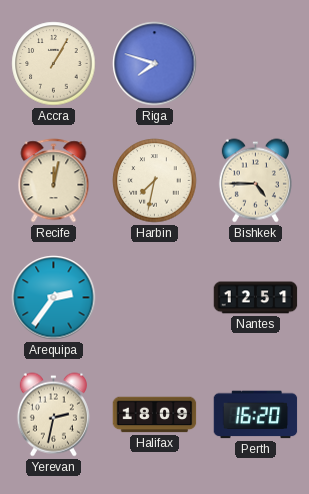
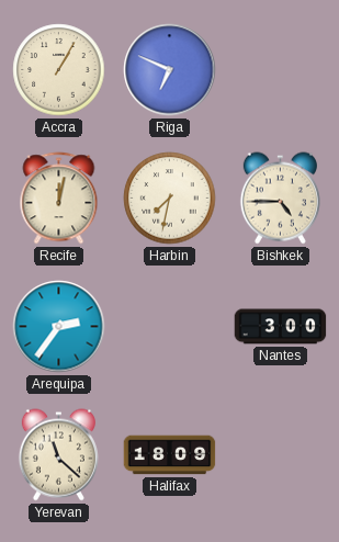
Riga: 7:48 -> 6:49 (170, 70)
Nantes: 12:51 -> 3:00 (281, 327)
Yerevan: 2:32 -> 11:22 (58, 455)
Perth: 16:20 -> none (256, 415)
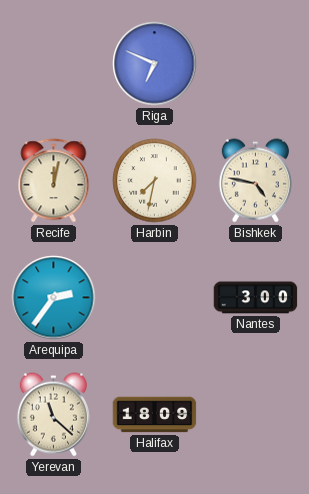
Accra: 1:05 -> none (59, 70)
Bishkek: 4:45 -> 4:47 (255, 181)
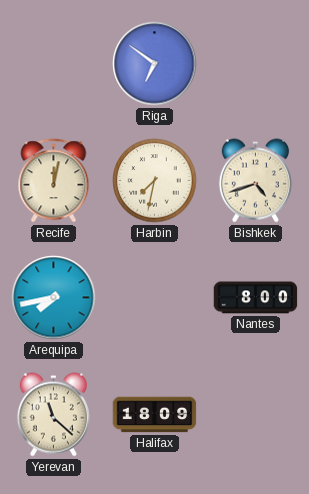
Riga: 6:49 -> 6:51 (155, 64)
Bishkek: 4:47 -> 4:42 (255, 181)
Arequipa: 2:36 -> 7:43 (54, 298)
Nantes: 3:00 -> 8:00 (256, 298)
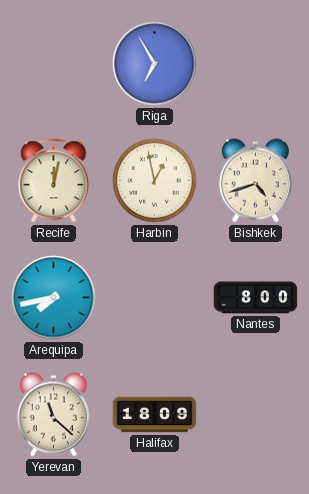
Riga: 6:51 -> 6:55 (155, 64)
Harbin: 7:32 -> 12:58 (155, 181)
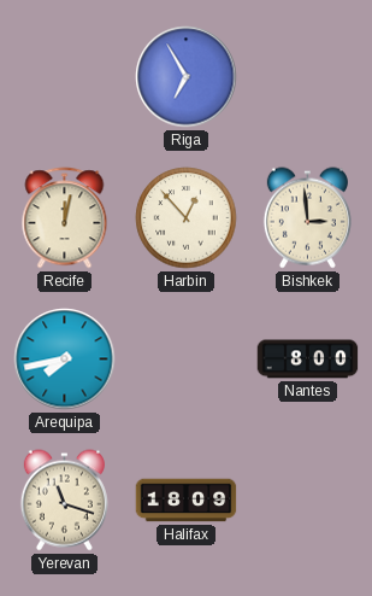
Harbin: 12:58 -> 12:53 (187, 218)
Bishkek: 4:42 -> 2:59 (307, 218)
Yerevan: 11:22 -> 11:18 (64, 501)
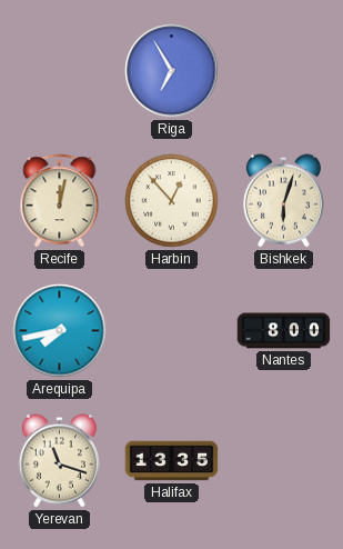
Bishkek: 2:59 -> 6:03 (283, 201)
Halifax: 18:09 -> 13:35 (172, 461)
